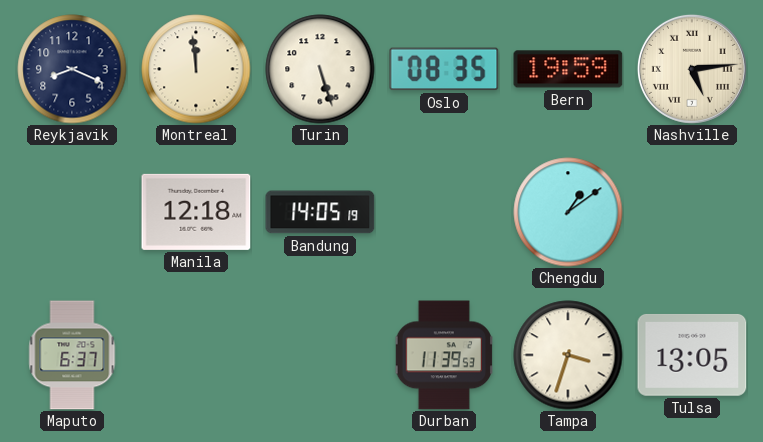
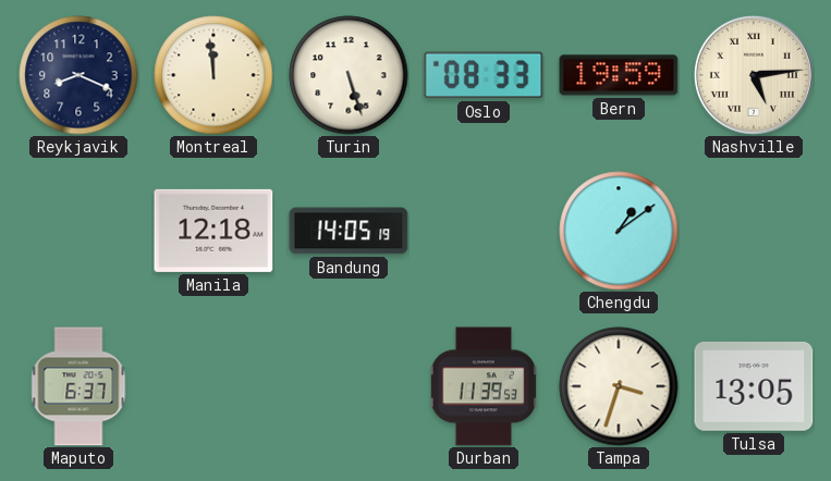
Oslo: 08:35 -> 08:33 (484, 75)
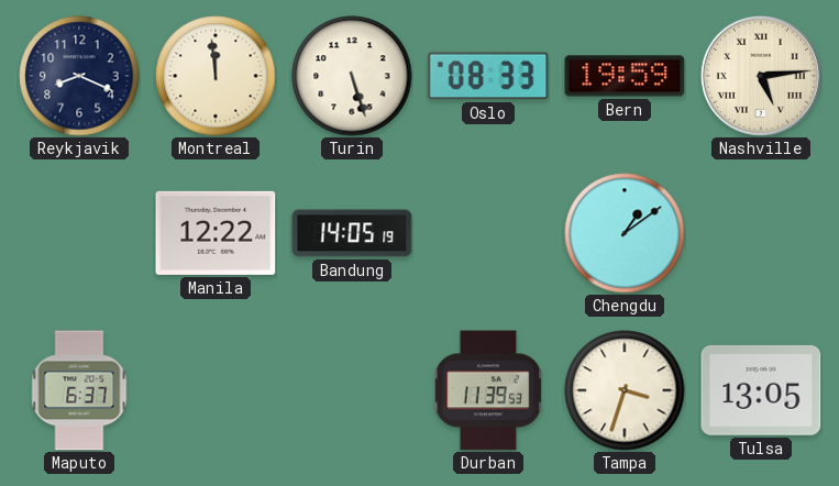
Manila: 12:18 -> 12:22 (216, 233)
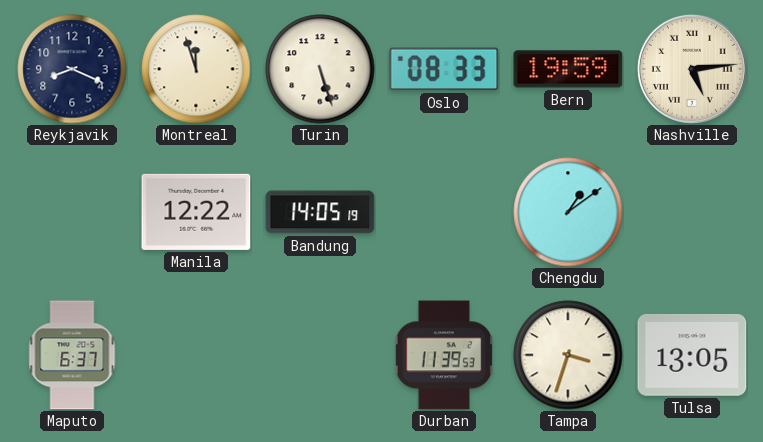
Montreal: 11:59 -> 11:57 (196, 69)
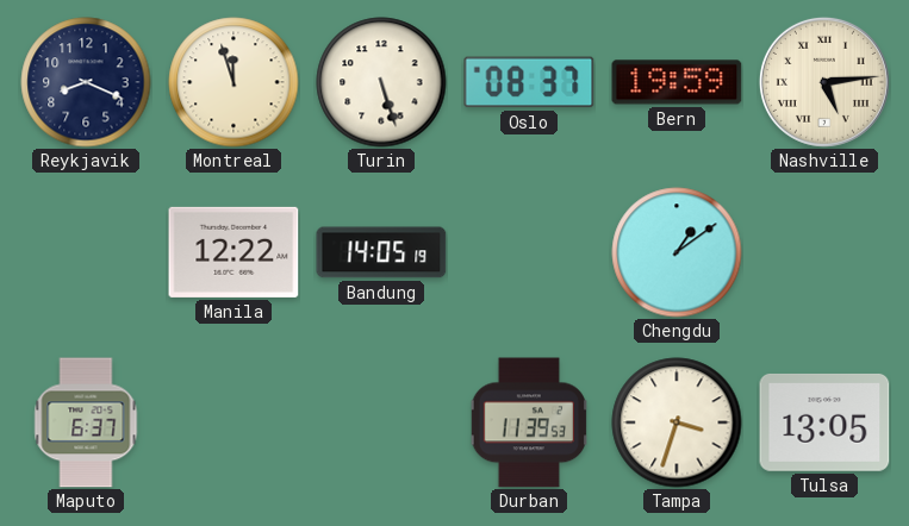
Oslo: 08:33 -> 08:37 (529, 82)
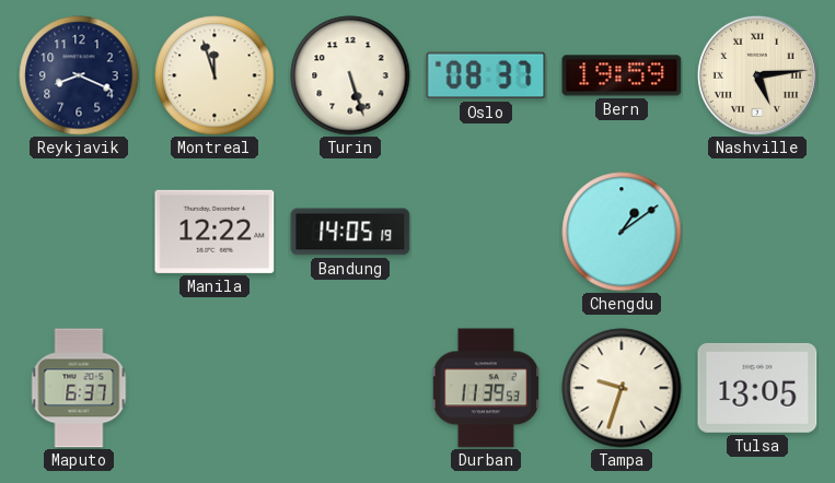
Tampa: 3:33 -> 9:33 (622, 388)
